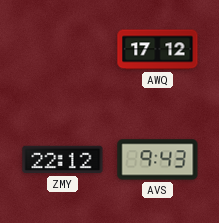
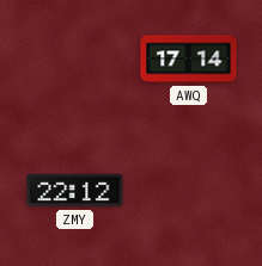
AWQ: 17:12 -> 17:14 (189, 60)
AVS: 9:43 -> none (158, 160)
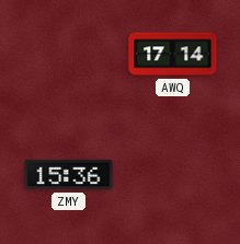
ZMY: 22:12 -> 15:36 (69, 175)
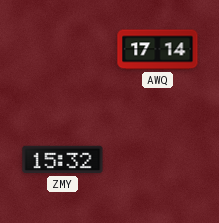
ZMY: 15:36 -> 15:32 (63, 160)
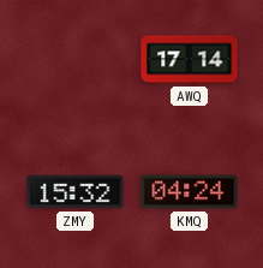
KMQ: none -> 04:24 (190, 192)
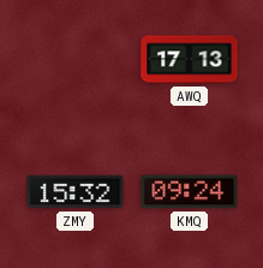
AWQ: 17:14 -> 17:13 (190, 60)
KMQ: 04:24 -> 09:24 (190, 192)
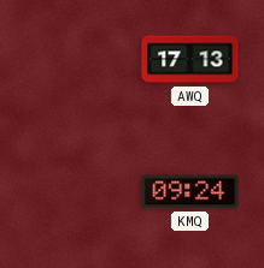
ZMY: 15:32 -> none (76, 192)
